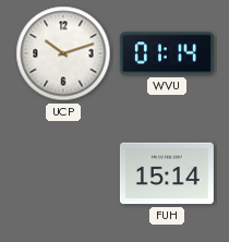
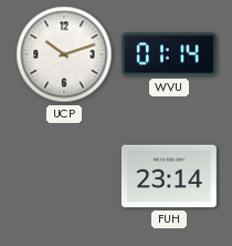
FUH: 15:14 -> 23:14 (169, 176)
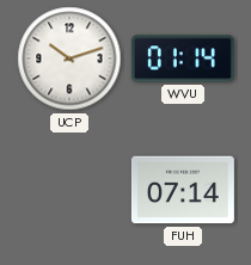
FUH: 23:14 -> 07:14 (183, 190)
